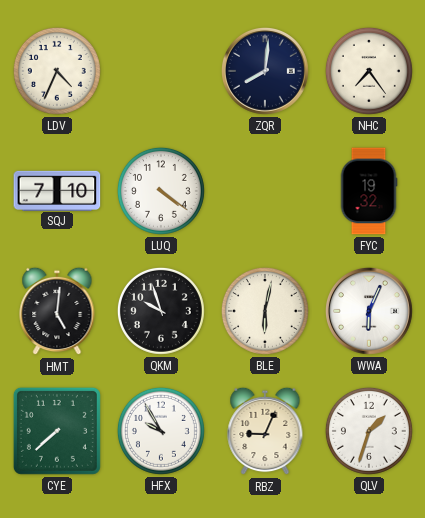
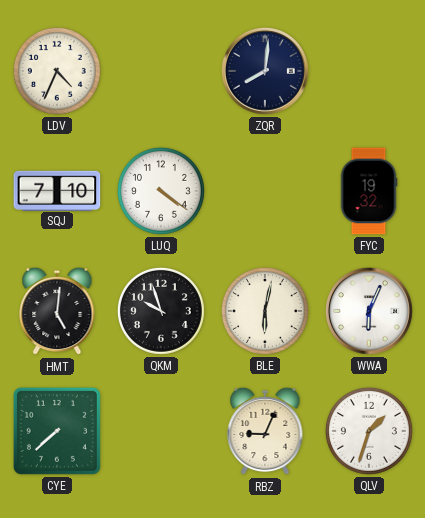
NHC: 7:24 -> none (369, 71)
HFX: 9:55 -> none (161, 431)
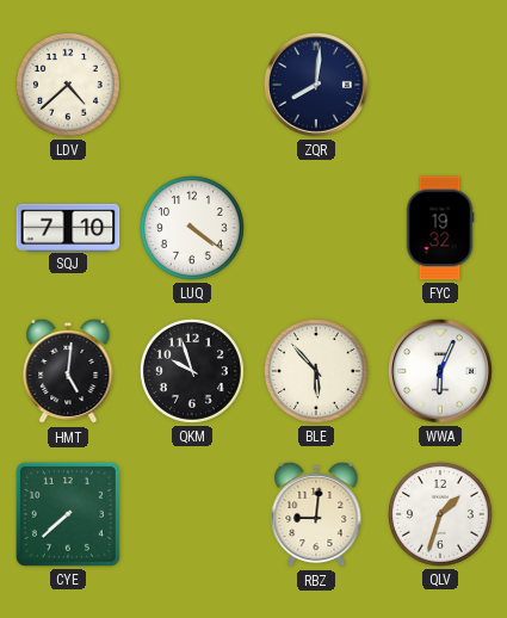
LDV: 4:34 -> 4:38 (68, 85)
BLE: 6:02 -> 5:53 (316, 371)
RBZ: 9:04 -> 9:01 (316, 514)
